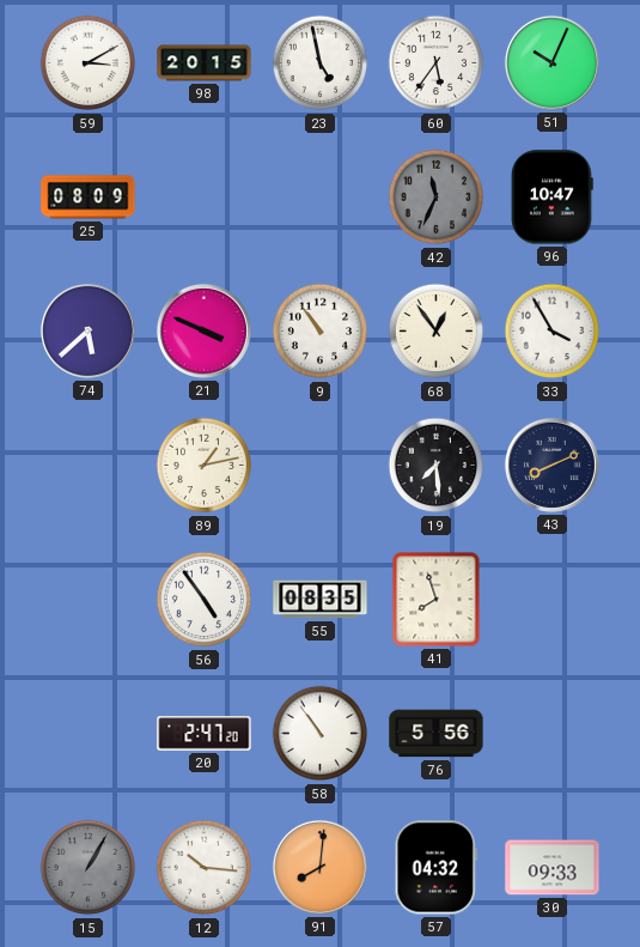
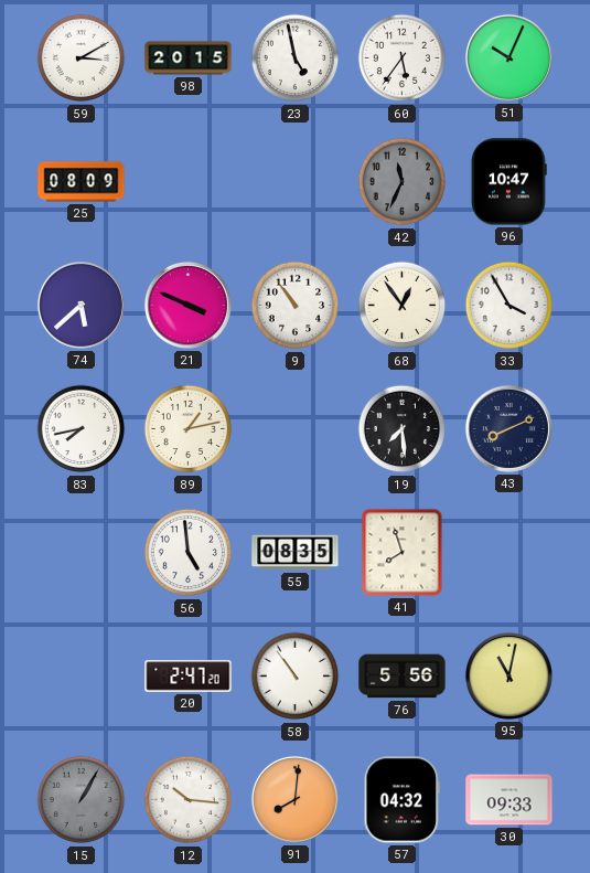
83: none -> 7:43 (82, 429)
56: 4:54 -> 4:59 (189, 553)
95: none -> 11:02 (508, 675)
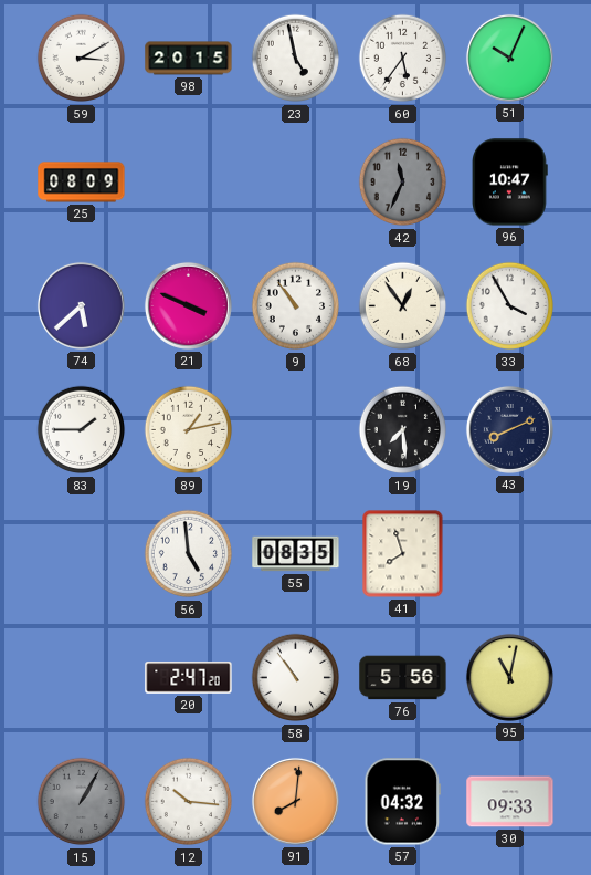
83: 7:43 -> 1:45 (82, 430)
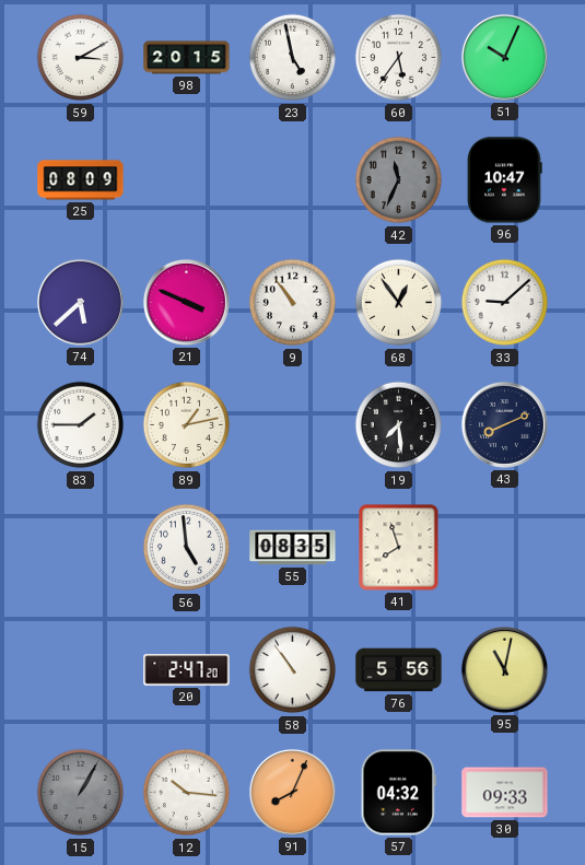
33: 3:55 -> 9:08 (505, 303)
91: 8:01 -> 8:04 (292, 792)
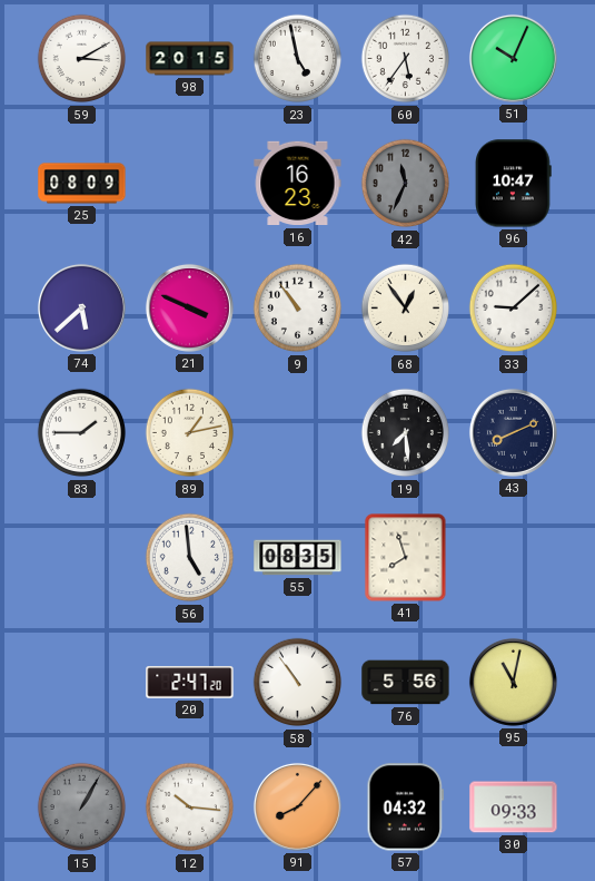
16: none -> 16:23 (298, 184)
91: 8:04 -> 8:07 (297, 806)
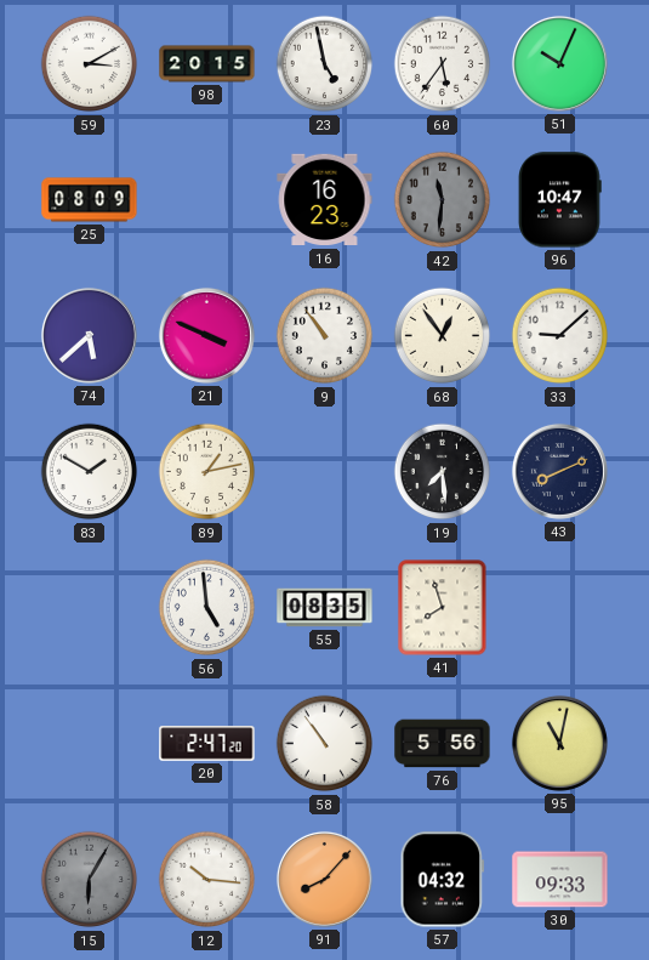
42: 11:34 -> 11:31 (443, 200)
83: 1:45 -> 1:50 (90, 472)
15: 1:05 -> 6:05 (90, 880)
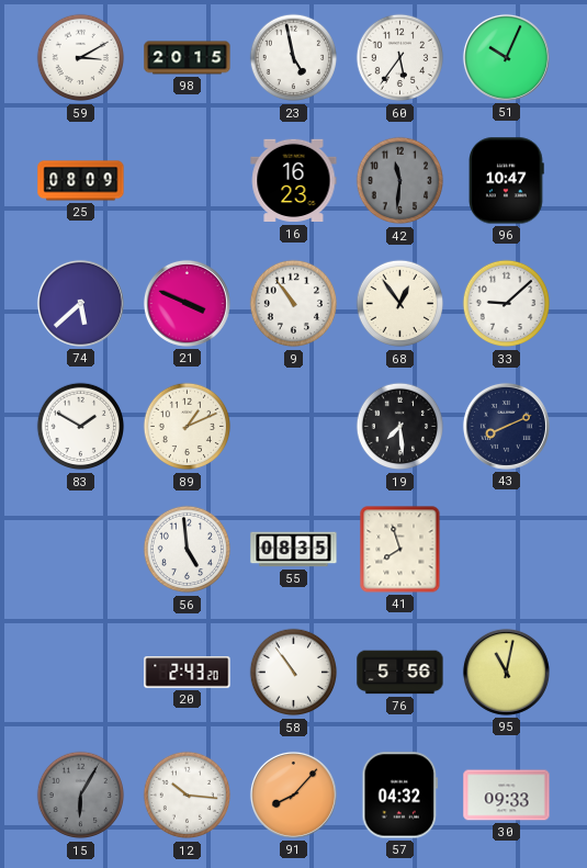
89: 1:13 -> 1:11 (188, 427)
20: 2:47 -> 2:43 (188, 673)
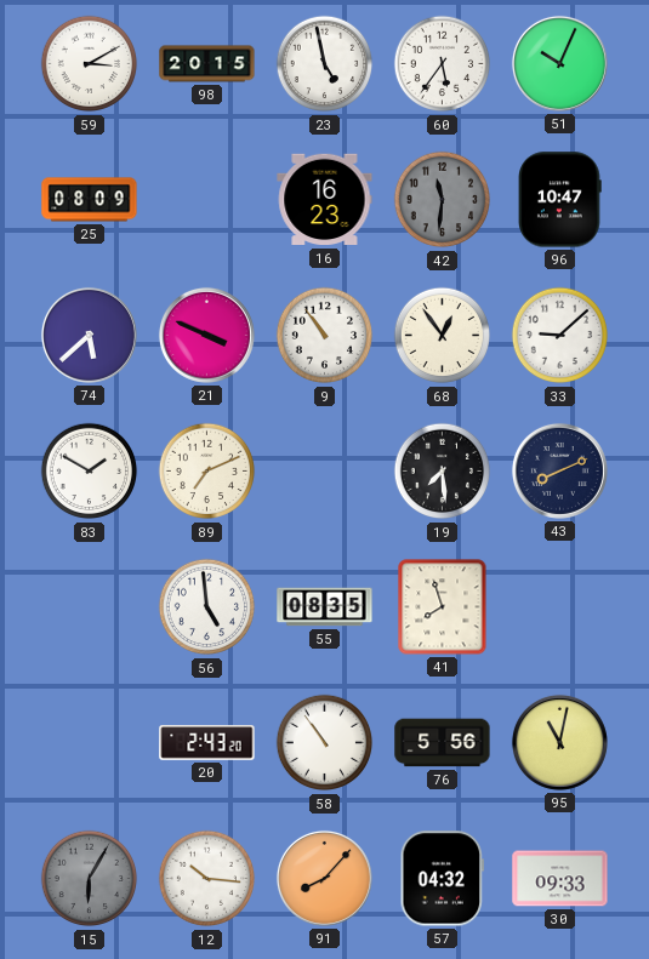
89: 1:11 -> 7:11 (207, 472)
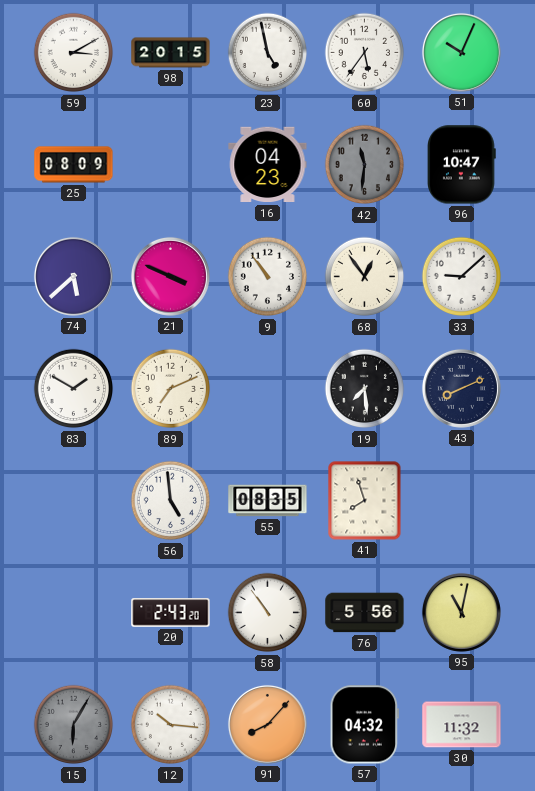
16: 16:23 -> 04:23 (268, 165)
30: 09:33 -> 11:32 (462, 725)
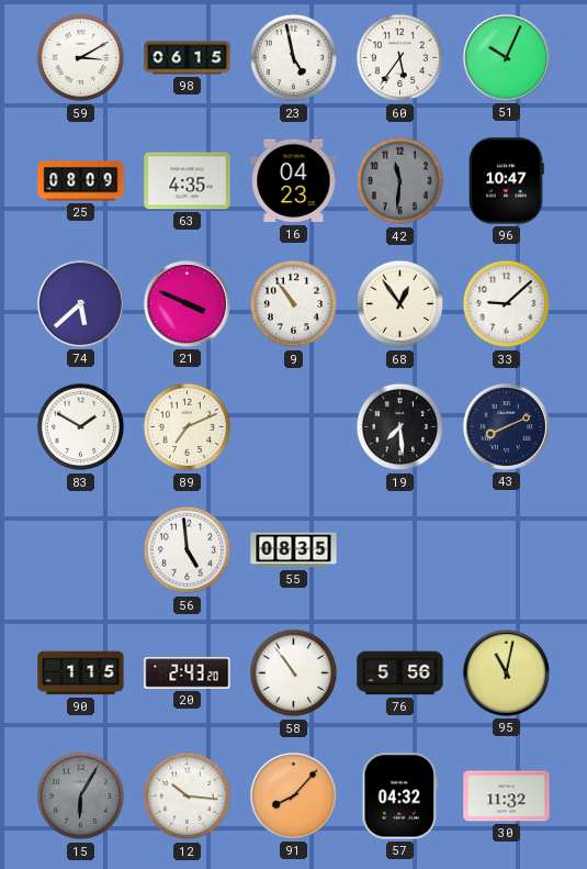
98: 20:15 -> 06:15 (188, 58)
63: none -> 4:35 (188, 181)
41: 7:57 -> none (365, 501)
90: none -> 1:15 (81, 673)
